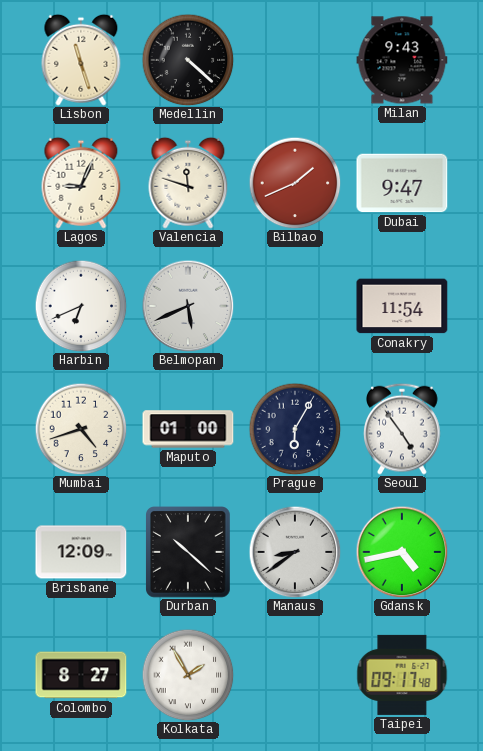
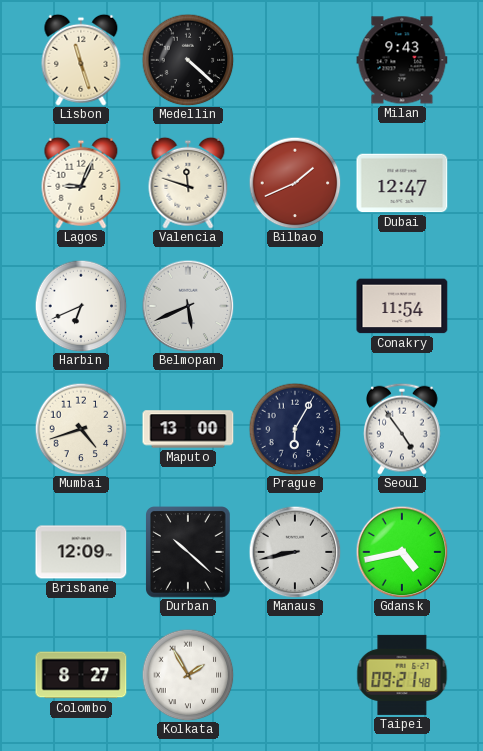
Dubai: 9:47 -> 12:47 (402, 183)
Maputo: 01:00 -> 13:00 (188, 429)
Manaus: 8:39 -> 8:43 (295, 552)
Taipei: 09:17 -> 09:21 (402, 675)
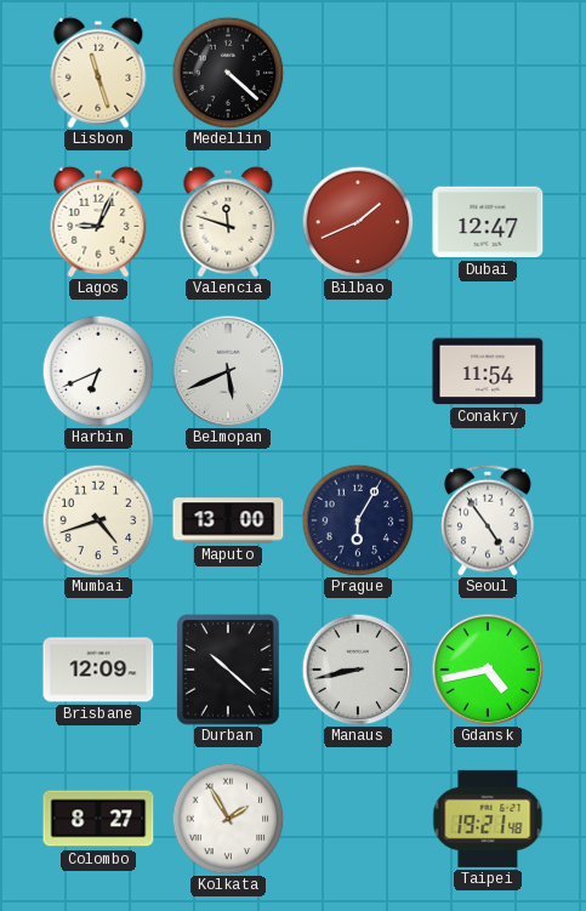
Milan: 9:43 -> none (402, 60)
Taipei: 09:21 -> 19:21 (488, 819)
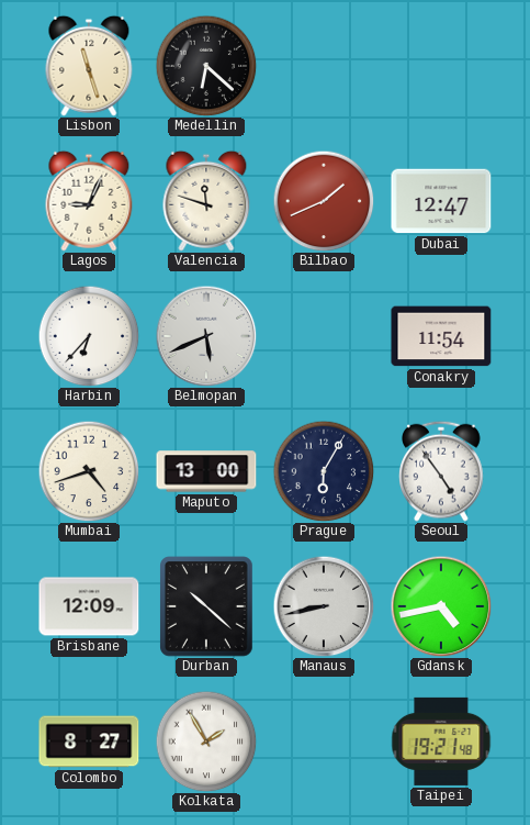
Medellin: 4:22 -> 6:22 (206, 66)
Harbin: 6:41 -> 6:37 (89, 336)
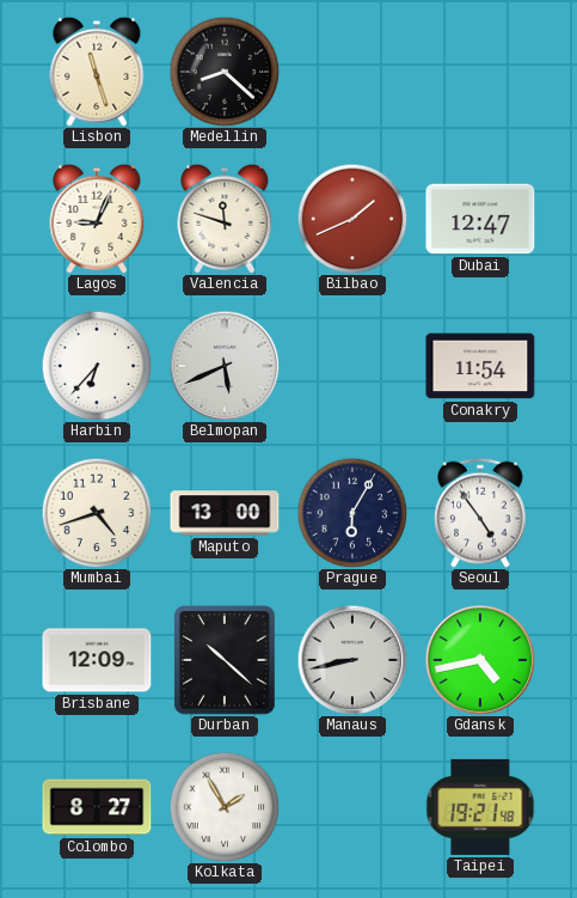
Medellin: 6:22 -> 8:22 (225, 72)
